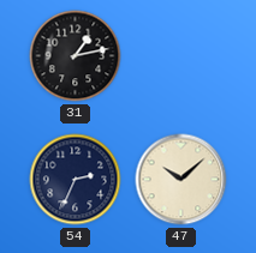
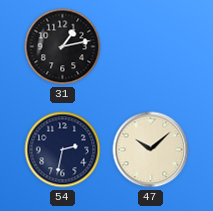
54: 2:34 -> 2:32 (63, 150)
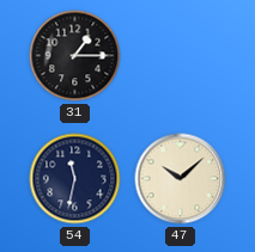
31: 1:13 -> 1:15 (75, 56)
54: 2:32 -> 11:32 (75, 179)
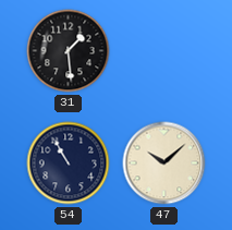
31: 1:15 -> 1:29 (69, 51)
54: 11:32 -> 10:55 (69, 164)
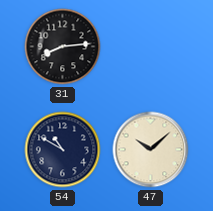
31: 1:29 -> 8:14 (63, 47)
54: 10:55 -> 10:50 (63, 150)
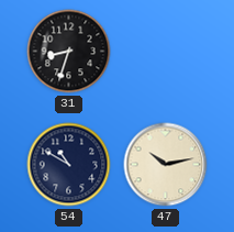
31: 8:14 -> 8:33 (69, 52)
47: 10:08 -> 10:13 (166, 165)
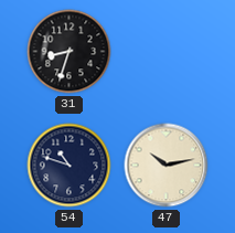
54: 10:50 -> 10:48 (70, 166)
